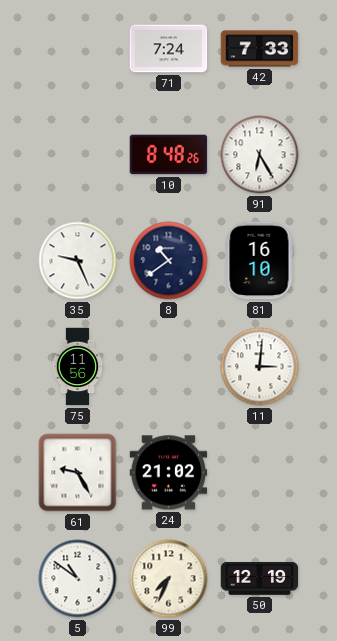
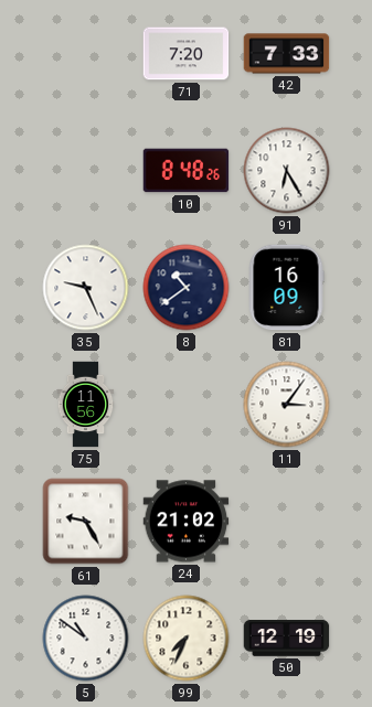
71: 7:24 -> 7:20 (187, 54)
81: 16:10 -> 16:09 (286, 288)
11: 3:01 -> 3:06 (287, 405)
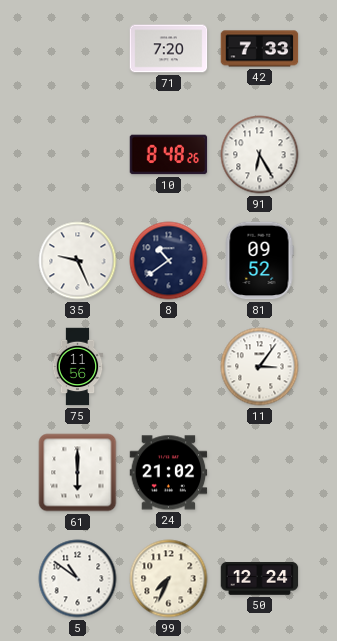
81: 16:09 -> 09:52 (259, 261)
61: 9:25 -> 6:00 (78, 473)
50: 12:19 -> 12:24 (260, 579)
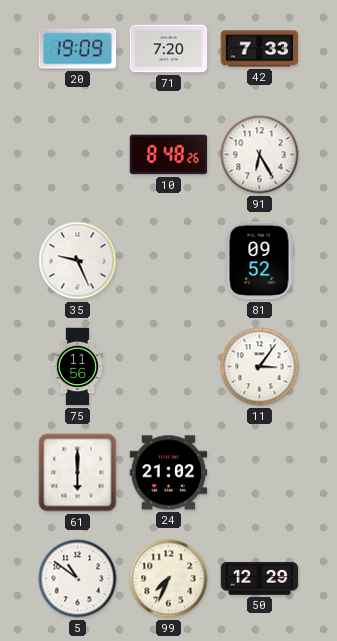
20: none -> 19:09 (78, 49)
8: 10:39 -> none (169, 261)
50: 12:24 -> 12:29 (260, 579)
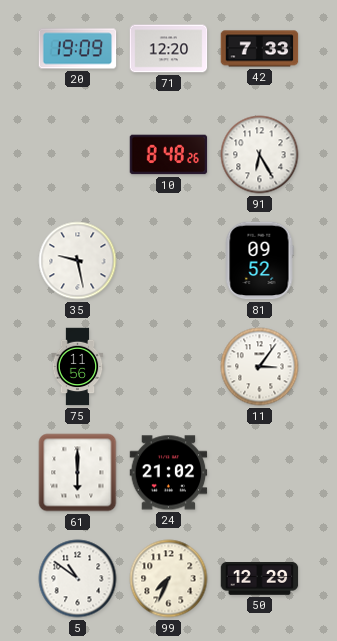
71: 7:20 -> 12:20 (169, 49)
35: 9:26 -> 9:28 (78, 261)
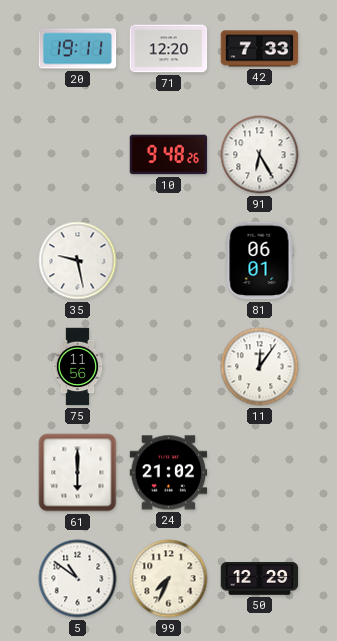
20: 19:09 -> 19:11 (78, 49)
10: 8:48 -> 9:48 (169, 155)
81: 09:52 -> 06:01 (259, 261)
11: 3:06 -> 12:06 (260, 367)
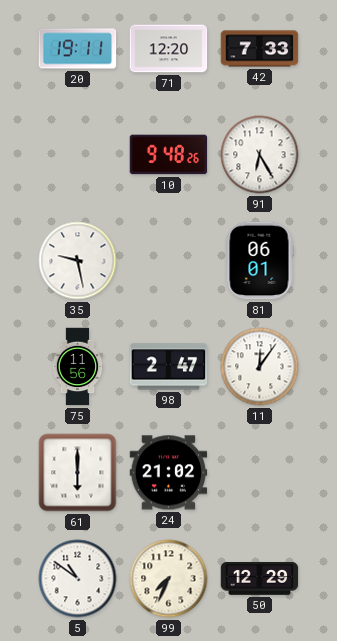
98: none -> 2:47 (169, 367)
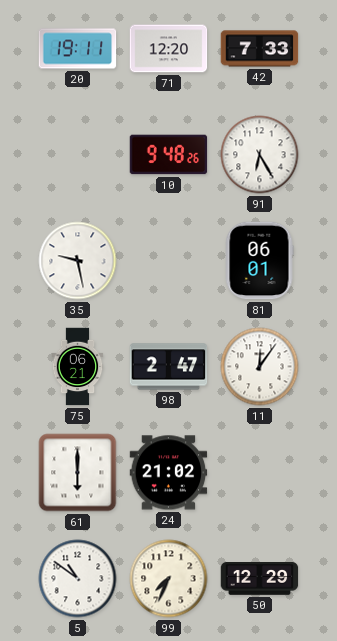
75: 11:56 -> 06:21 (78, 367)
